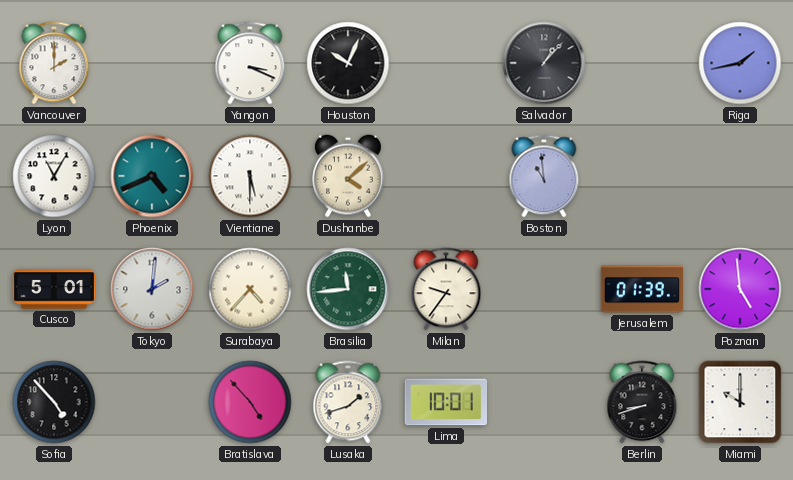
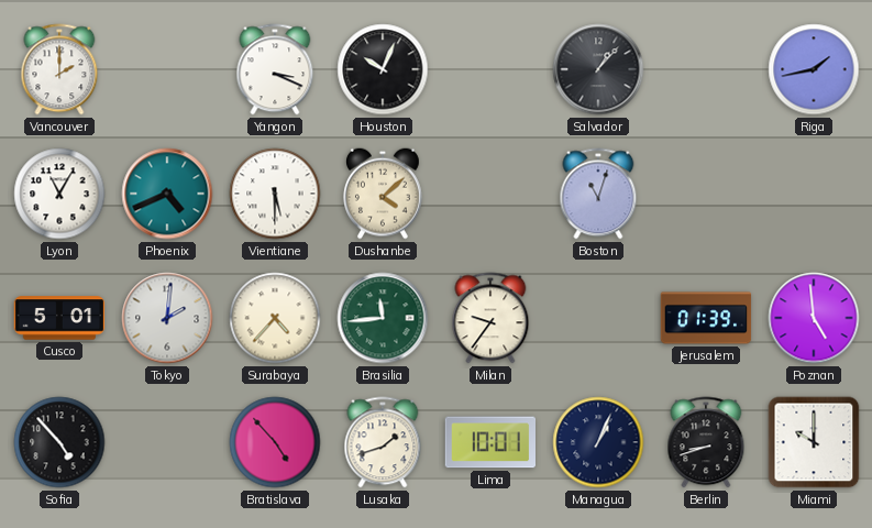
Boston: 10:59 -> 11:03 (598, 194)
Managua: none -> 1:04 (598, 442)
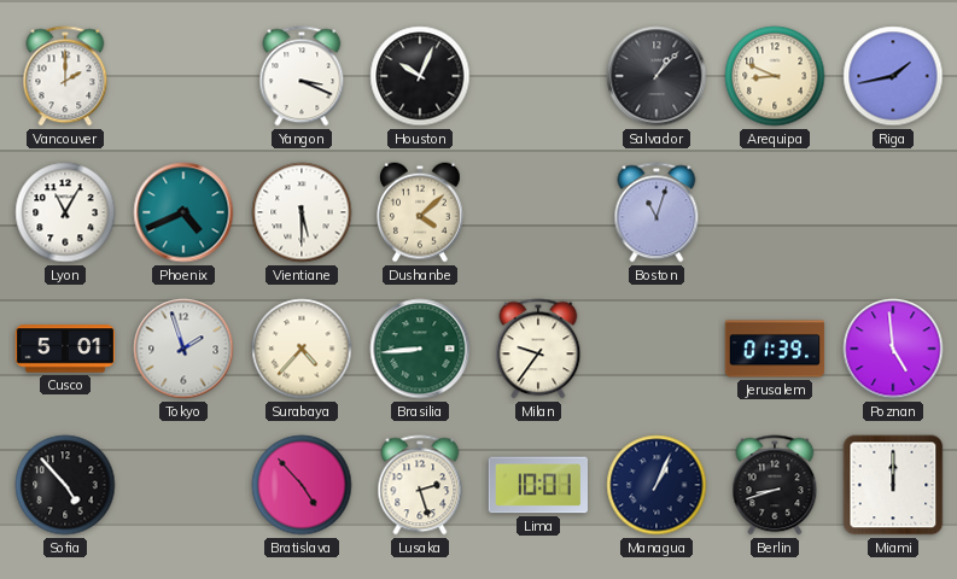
Arequipa: none -> 8:49 (775, 76)
Tokyo: 2:01 -> 1:57 (183, 349)
Brasilia: 11:44 -> 8:44 (420, 349)
Lusaka: 1:42 -> 2:27 (420, 485)
Miami: 10:00 -> 12:00 (893, 485)
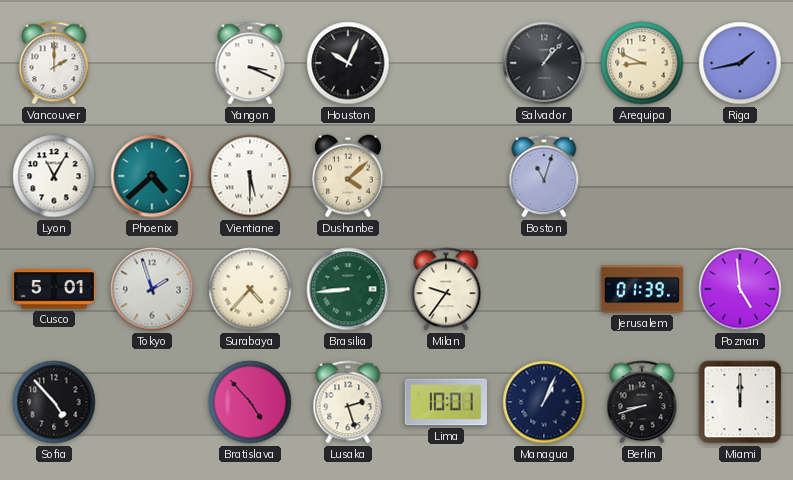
Phoenix: 4:41 -> 4:38 (152, 176)
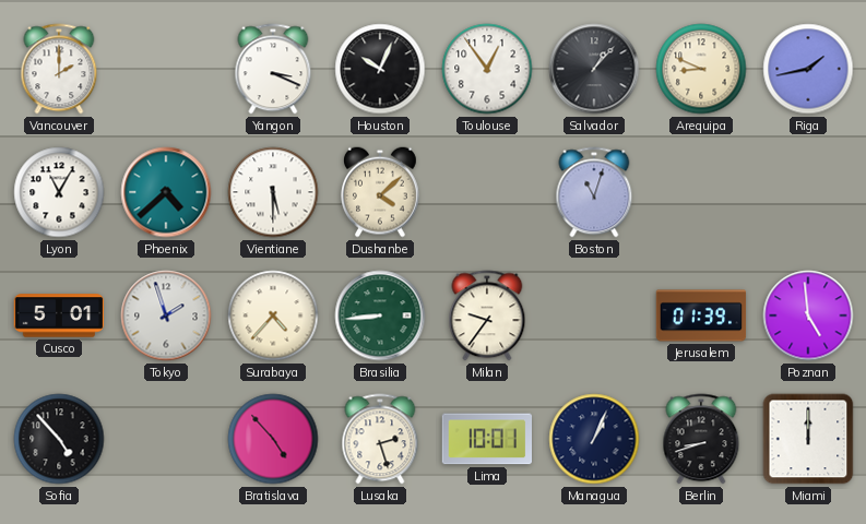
Toulouse: none -> 12:54 (487, 69)
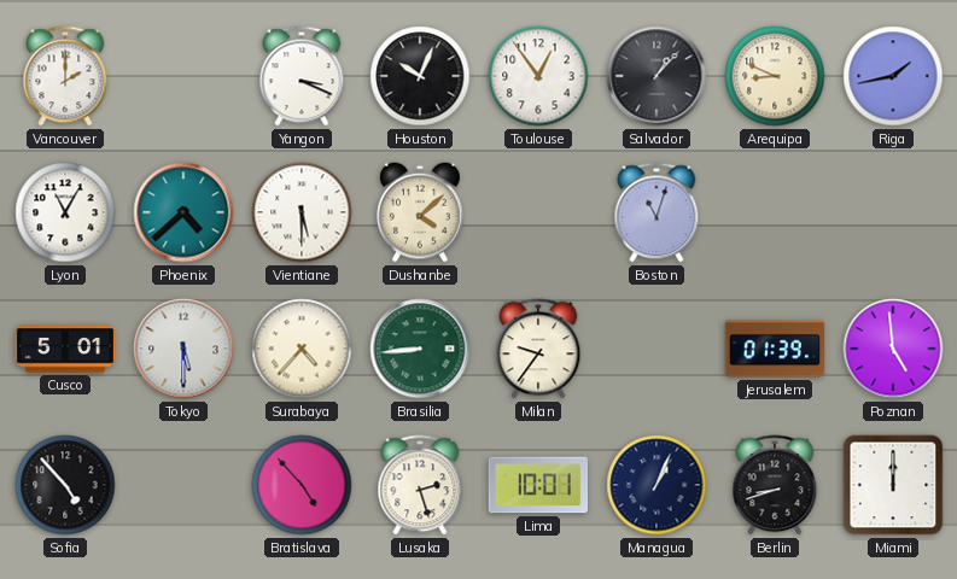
Tokyo: 1:57 -> 5:30 (183, 349)
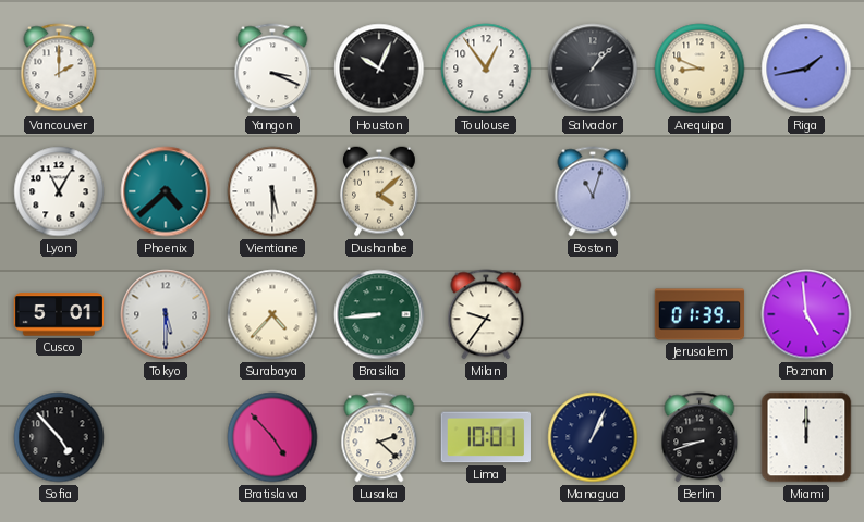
Lusaka: 2:27 -> 2:22 (379, 437)
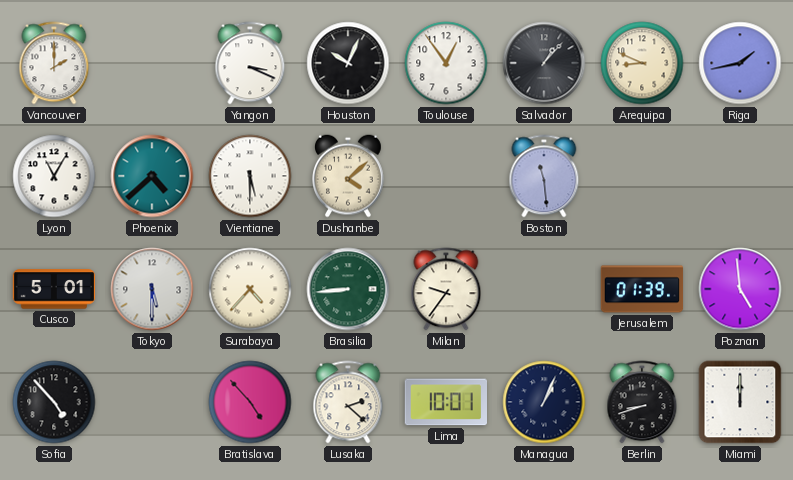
Boston: 11:03 -> 11:29 (544, 176)
